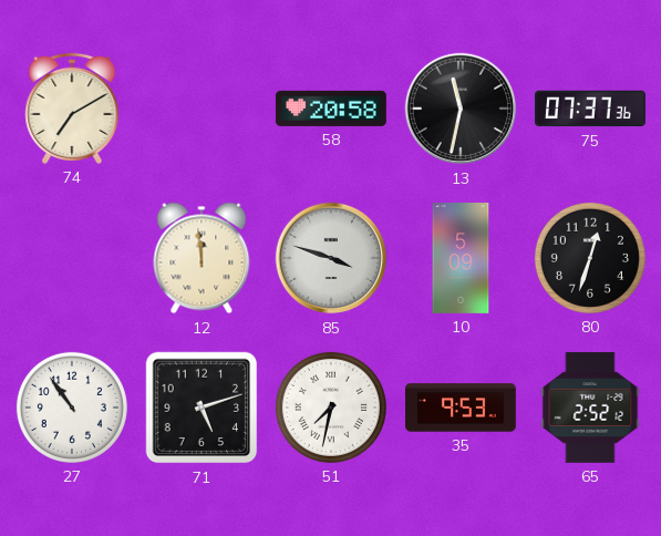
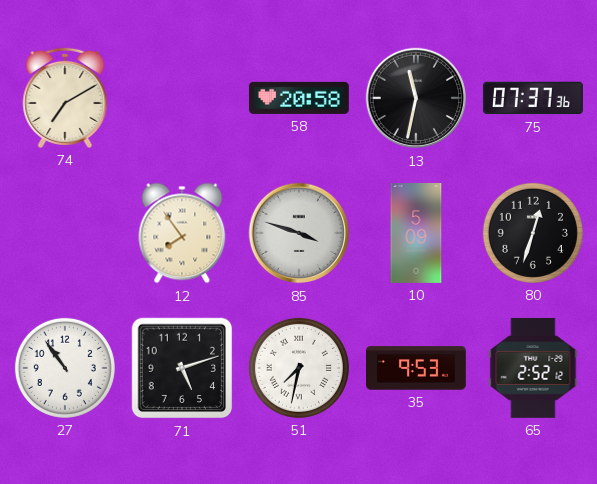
12: 11:59 -> 7:54 (182, 233)
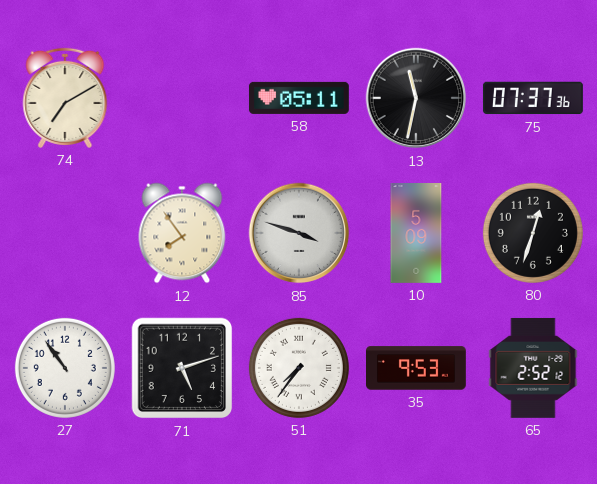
58: 20:58 -> 05:11 (299, 98)
51: 7:32 -> 7:36 (299, 368)
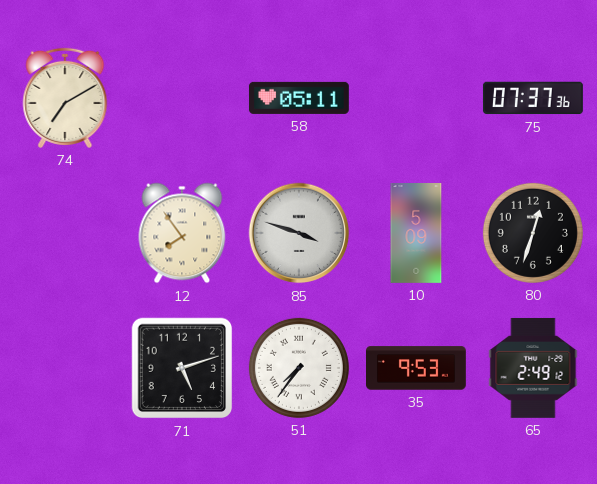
13: 11:32 -> none (416, 98)
27: 10:54 -> none (65, 368)
65: 2:52 -> 2:49 (533, 368)
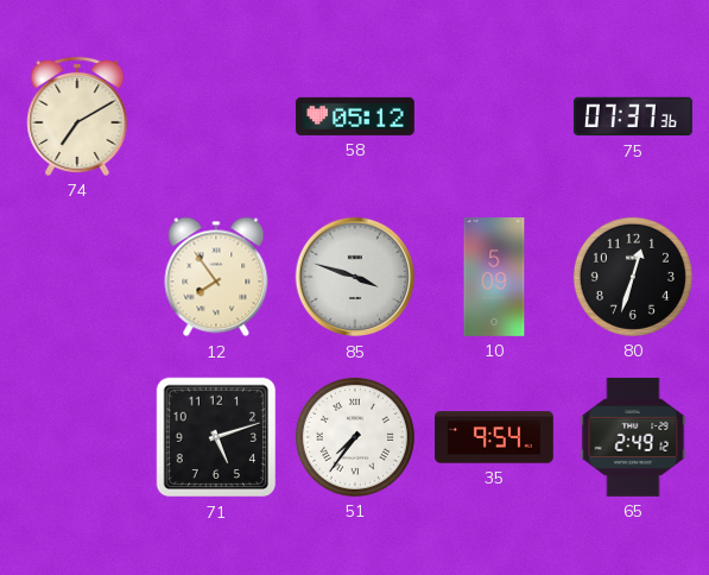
58: 05:11 -> 05:12 (355, 116)
35: 9:53 -> 9:54 (495, 437)
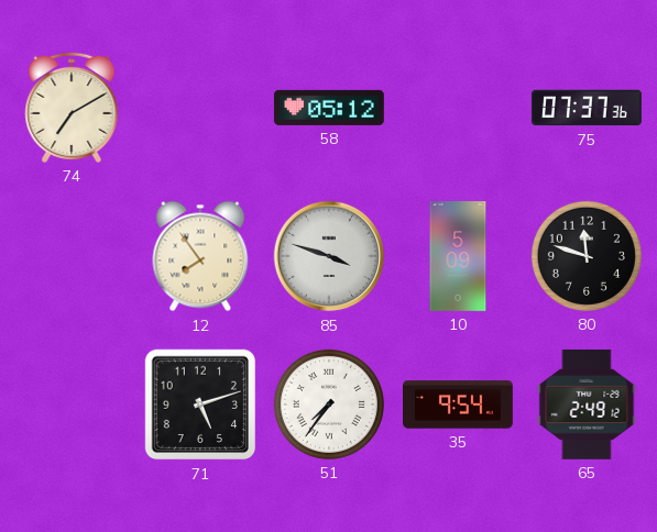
80: 12:33 -> 11:48 (587, 256)
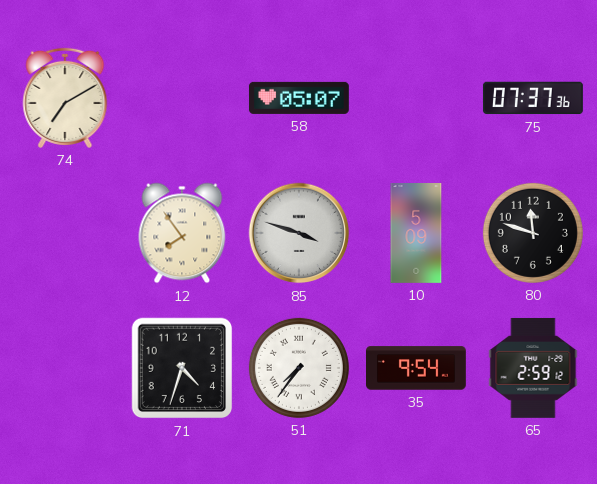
58: 05:12 -> 05:07 (299, 98)
71: 5:12 -> 4:33 (182, 368)
65: 2:49 -> 2:59 (533, 368)
